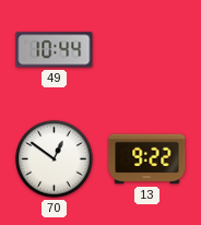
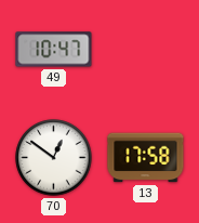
49: 10:44 -> 10:47 (54, 50)
13: 9:22 -> 17:58 (146, 158)
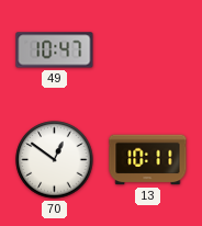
13: 17:58 -> 10:11 (148, 160)
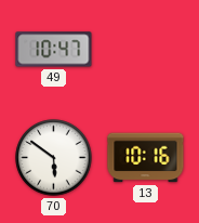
70: 12:51 -> 5:51 (54, 158)
13: 10:11 -> 10:16 (146, 158)
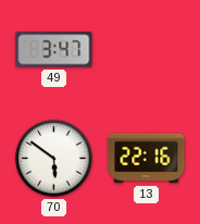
49: 10:47 -> 3:47 (54, 50)
13: 10:16 -> 22:16 (147, 159)
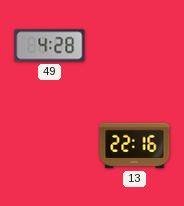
49: 3:47 -> 4:28 (50, 46)
70: 5:51 -> none (54, 159)
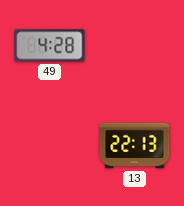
13: 22:16 -> 22:13 (135, 146)
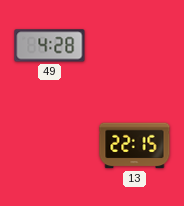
13: 22:13 -> 22:15 (135, 146)
